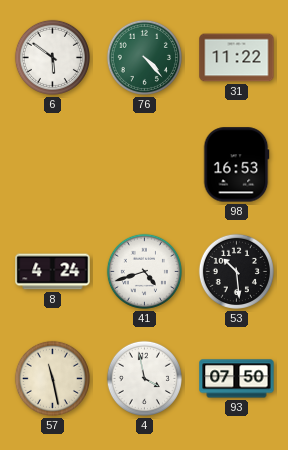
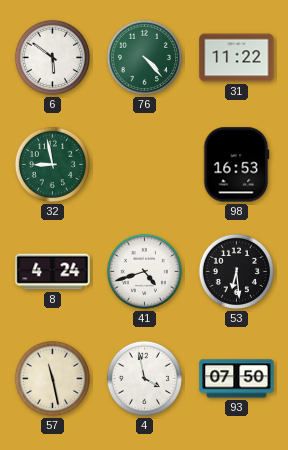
32: none -> 8:58 (52, 164)
53: 10:29 -> 6:29 (236, 271)
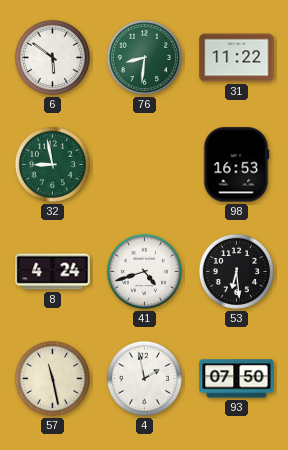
76: 4:23 -> 8:31 (144, 57)
4: 3:58 -> 1:58 (144, 378)
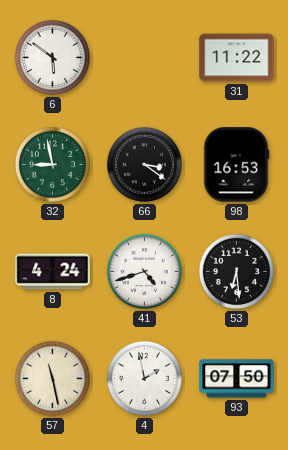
76: 8:31 -> none (144, 57)
66: none -> 3:21 (144, 164)
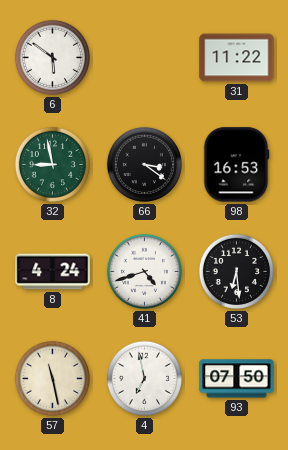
4: 1:58 -> 6:58 (144, 378)
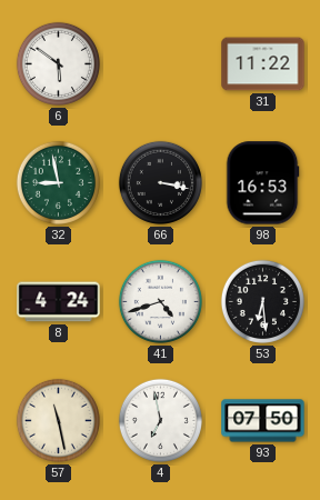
66: 3:21 -> 3:17 (160, 182)
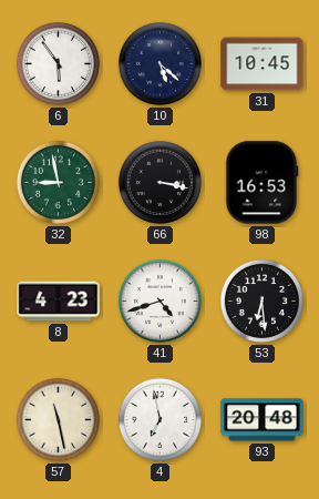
6: 5:51 -> 5:54 (58, 63)
10: none -> 5:22 (159, 63)
31: 11:22 -> 10:45 (263, 64)
8: 4:24 -> 4:23 (59, 302)
93: 07:50 -> 20:48 (263, 420)
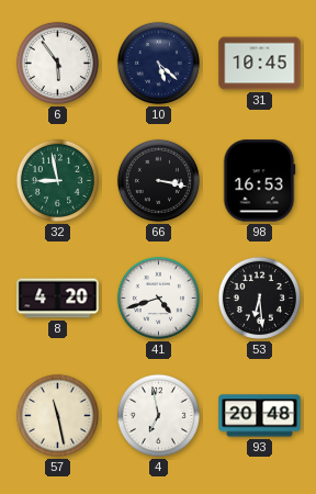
8: 4:23 -> 4:20 (58, 299)
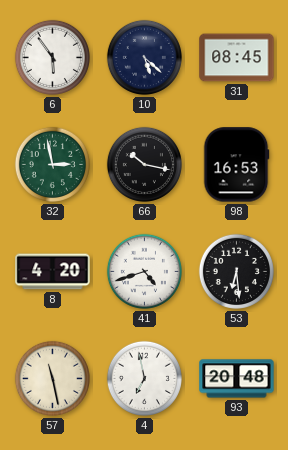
31: 10:45 -> 08:45 (237, 58)
32: 8:58 -> 2:58 (52, 164)
66: 3:17 -> 10:17 (144, 164)
